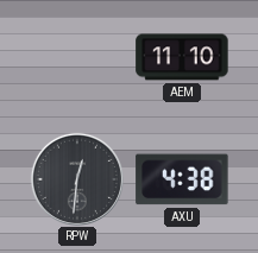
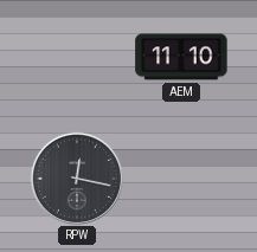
RPW: 12:31 -> 12:17 (77, 179)
AXU: 4:38 -> none (182, 179)
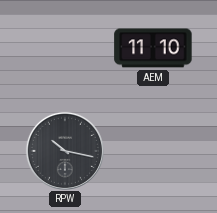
RPW: 12:17 -> 10:17 (65, 151)
